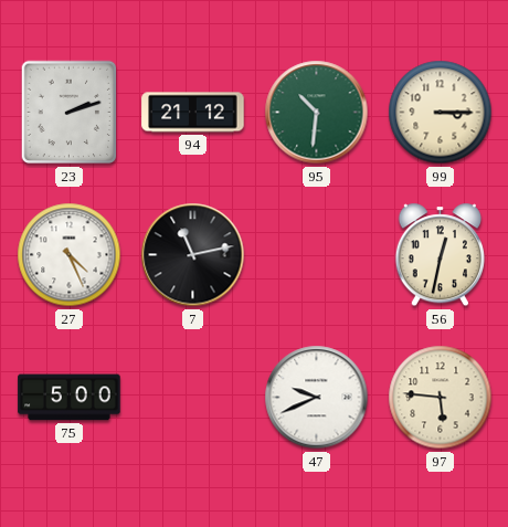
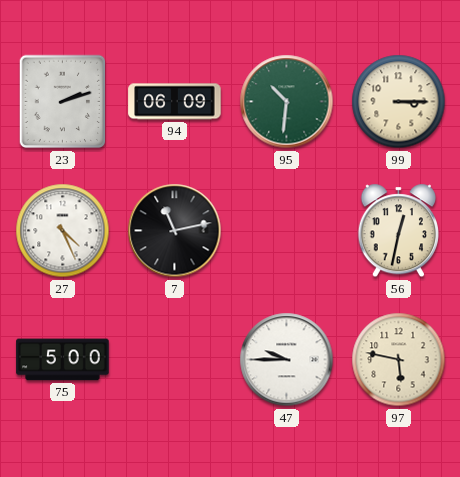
94: 21:12 -> 06:09 (175, 102)
47: 9:41 -> 9:45 (287, 360)
97: 5:46 -> 5:47 (399, 360)
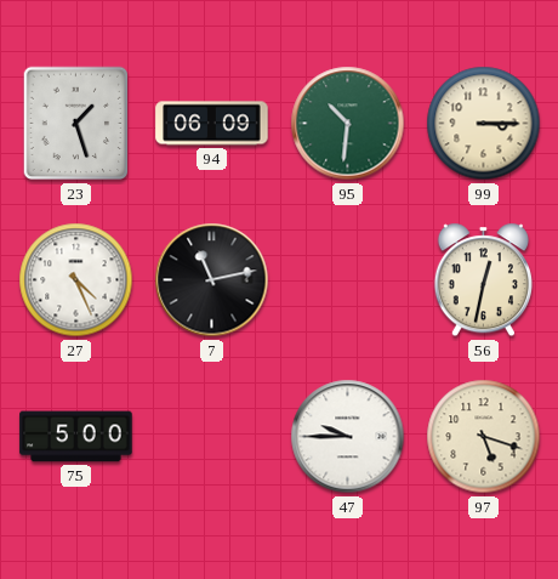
23: 2:12 -> 1:27 (76, 124)
97: 5:47 -> 5:18 (484, 437)
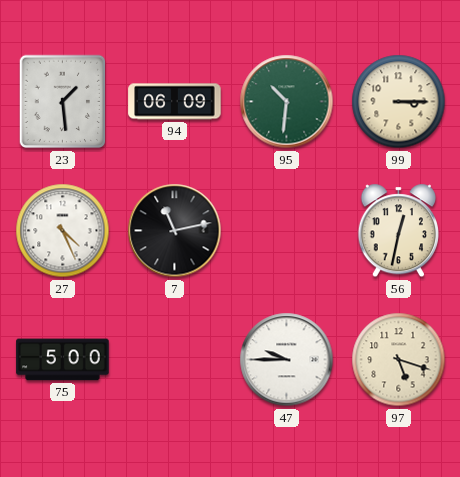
23: 1:27 -> 1:29 (63, 102)
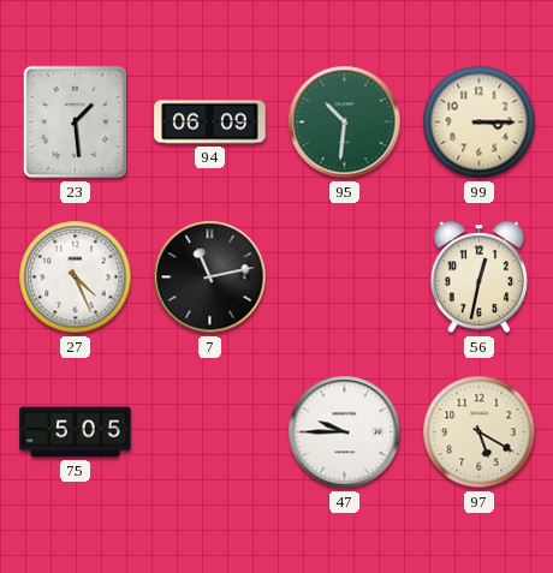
75: 5:00 -> 5:05 (76, 432)
97: 5:18 -> 5:20 (480, 432)
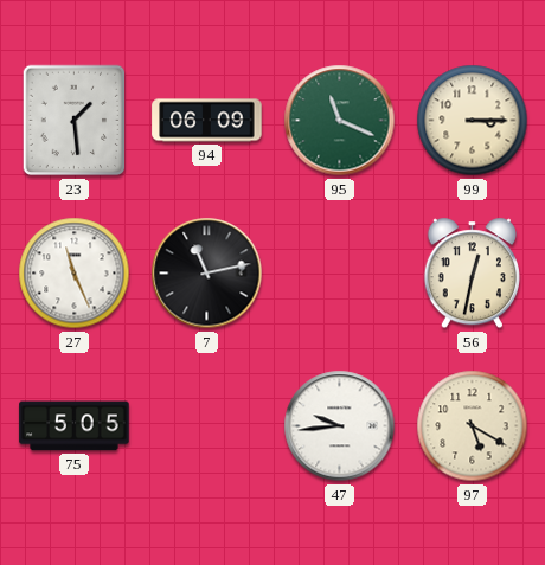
95: 10:31 -> 11:19 (340, 121)
27: 4:26 -> 11:26 (75, 274)
47: 9:45 -> 9:44 (340, 426)
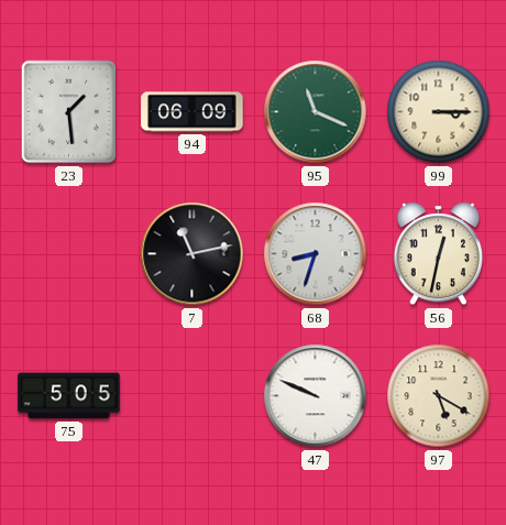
27: 11:26 -> none (75, 274)
68: none -> 8:33 (316, 254)
47: 9:44 -> 9:49 (316, 396)
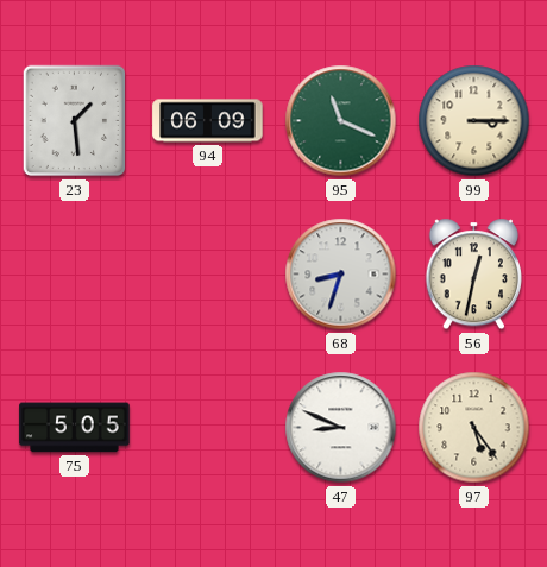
7: 11:13 -> none (193, 254)
47: 9:49 -> 8:49 (341, 428)
97: 5:20 -> 5:24 (474, 428)
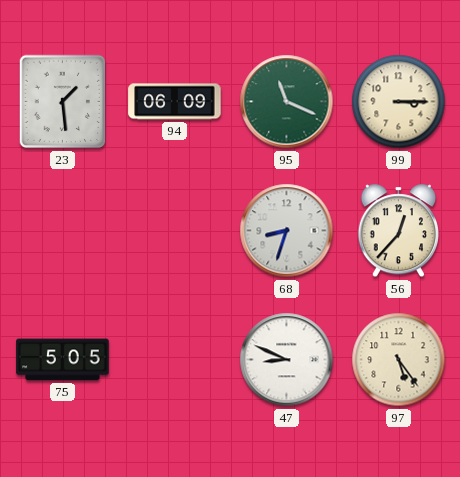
56: 12:32 -> 12:37 (398, 231)
